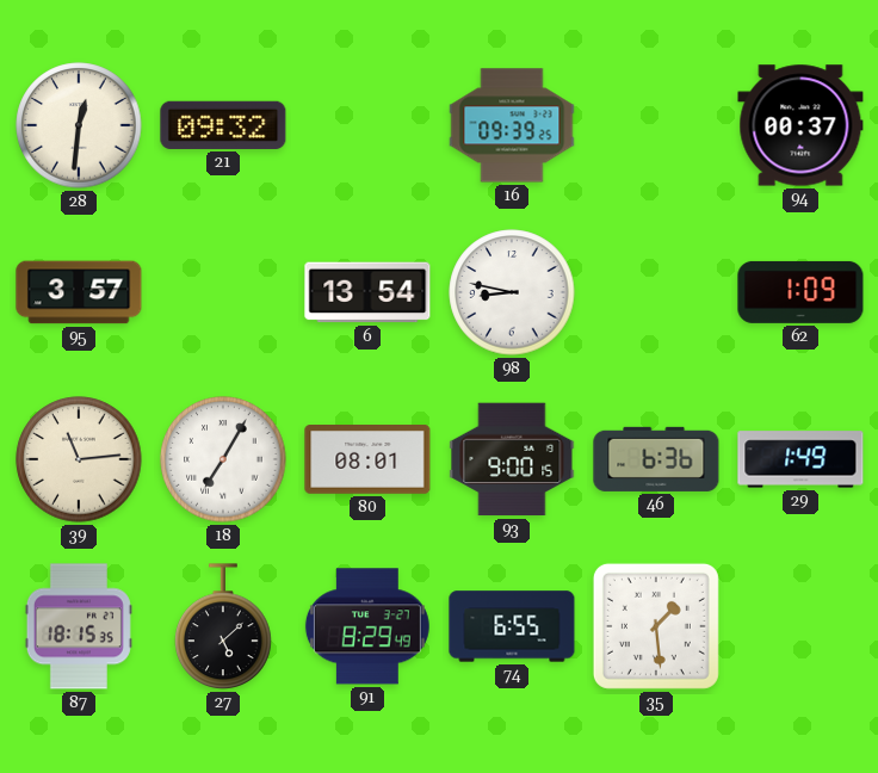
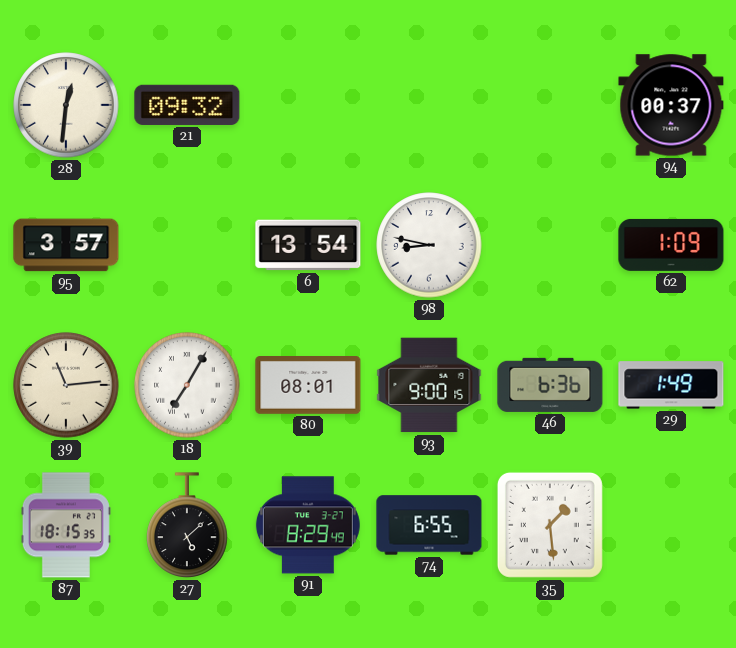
16: 09:39 -> none (512, 125)
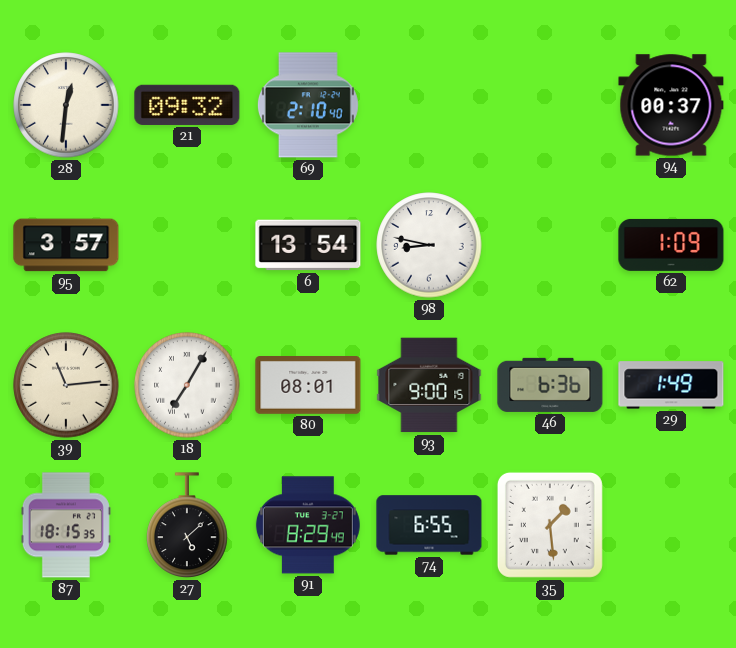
69: none -> 2:10 (308, 105)
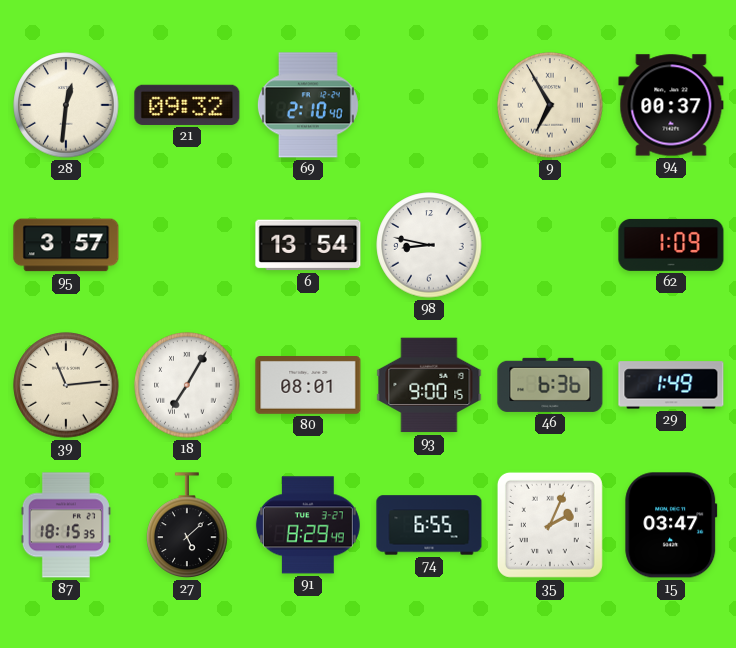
9: none -> 6:55 (550, 105)
35: 1:29 -> 2:04 (550, 525)
15: none -> 03:47 (671, 525)
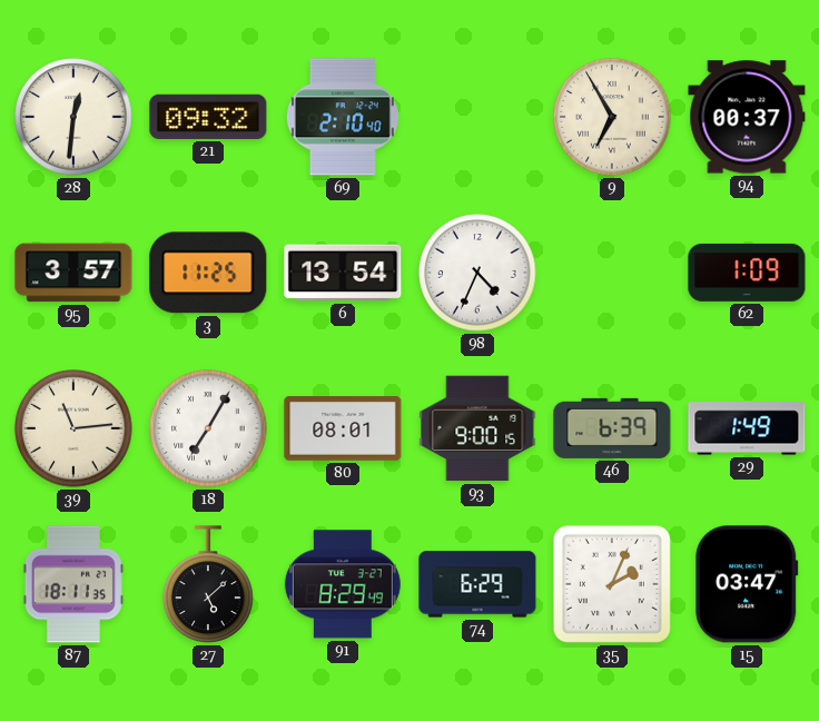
3: none -> 11:25 (208, 273)
98: 8:47 -> 4:34 (477, 273)
46: 6:36 -> 6:39 (612, 428)
87: 18:15 -> 18:11 (73, 584)
74: 6:55 -> 6:29 (477, 584)
